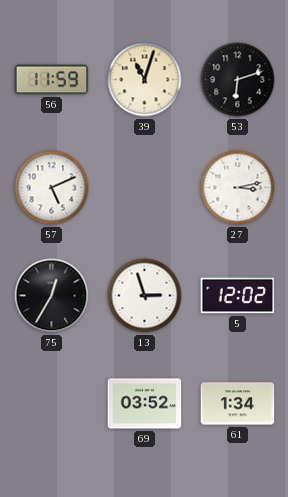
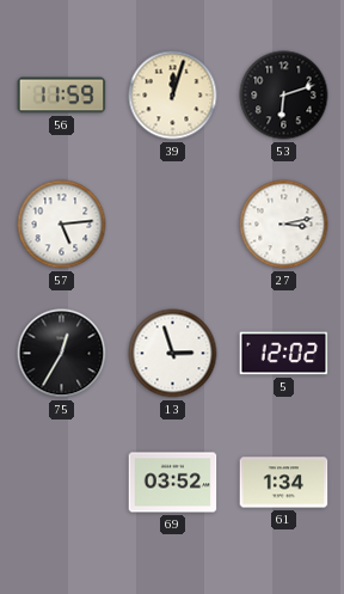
39: 11:03 -> 12:03 (173, 96)
57: 5:11 -> 5:14 (62, 225)
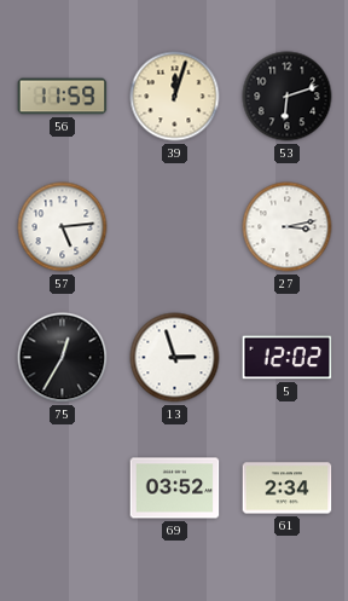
61: 1:34 -> 2:34 (288, 489)
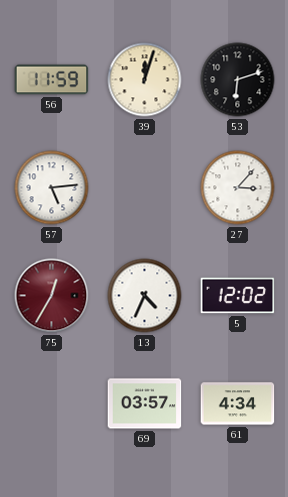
27: 3:13 -> 3:07 (238, 188)
75 dial: black -> burgundy (52, 296)
13: 2:57 -> 4:34 (145, 296)
69: 03:52 -> 03:57 (145, 404)
61: 2:34 -> 4:34 (238, 404)
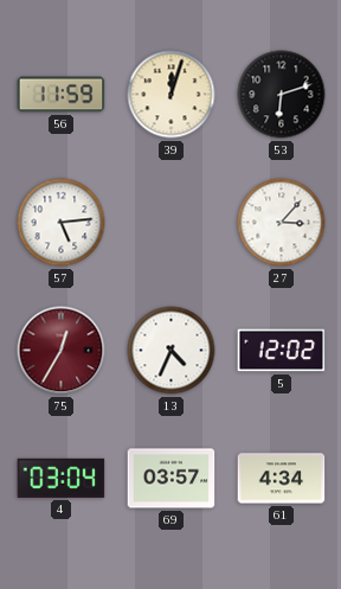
4: none -> 03:04 (62, 478)
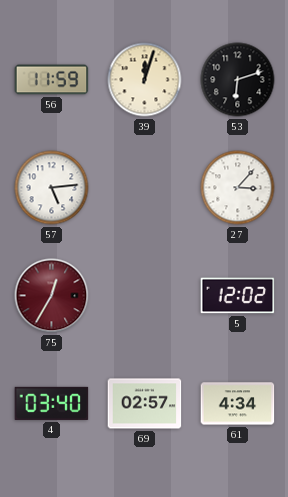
13: 4:34 -> none (172, 351)
4: 03:04 -> 03:40 (52, 403)
69: 03:57 -> 02:57 (145, 404)
